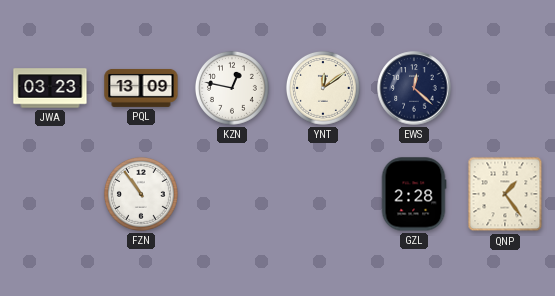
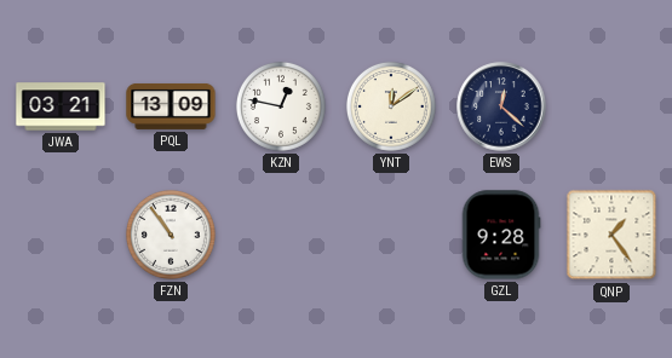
JWA: 03:23 -> 03:21 (61, 106)
GZL: 2:28 -> 9:28 (501, 235)
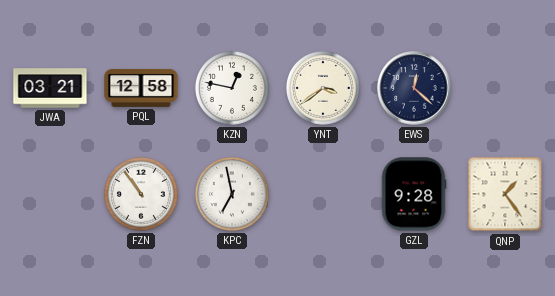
PQL: 13:09 -> 12:58 (141, 88)
YNT: 12:09 -> 3:39 (323, 88)
KPC: none -> 6:58 (232, 194)
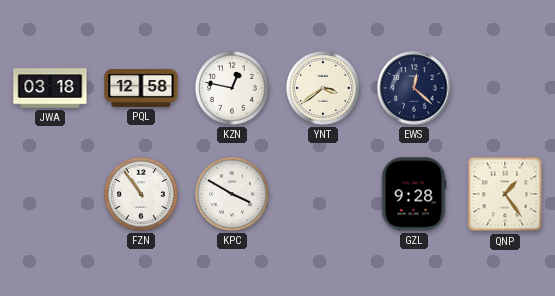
JWA: 03:21 -> 03:18 (50, 88)
KPC: 6:58 -> 3:50 (232, 194)
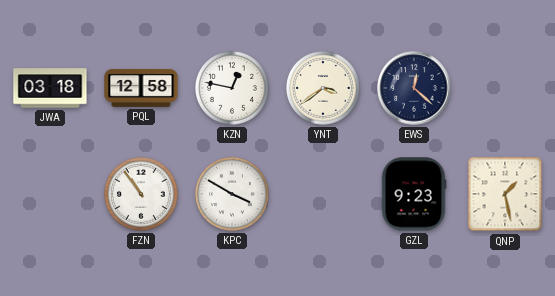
GZL: 9:28 -> 9:23 (414, 194)
QNP: 1:24 -> 1:28 (505, 194)
